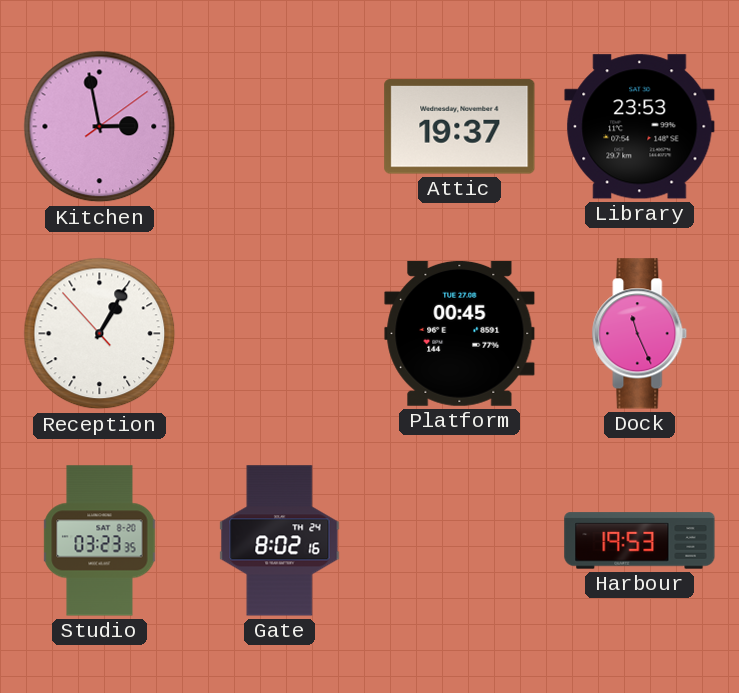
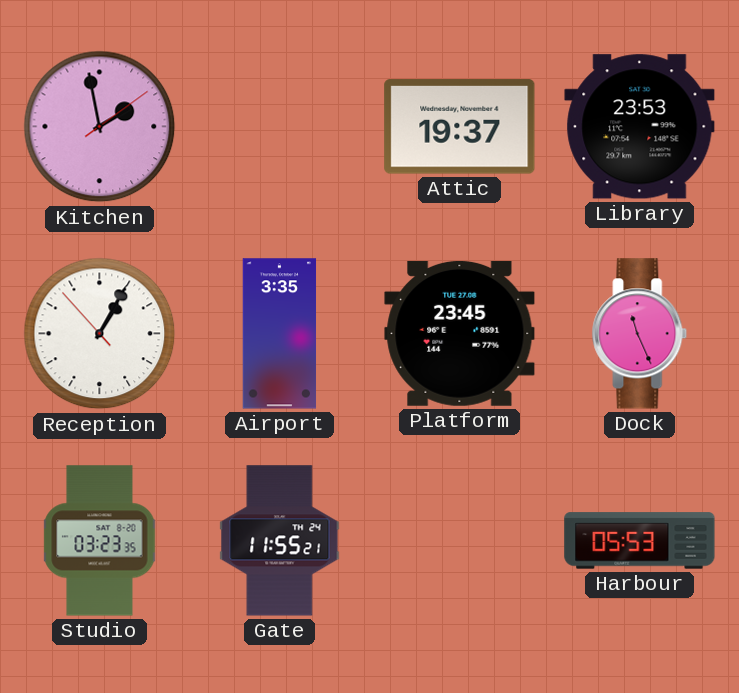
Kitchen: 2:58 -> 1:58 (100, 127)
Airport: none -> 3:35 (280, 334)
Platform: 00:45 -> 23:45 (460, 333)
Gate: 8:02 -> 11:55 (280, 541)
Harbour: 19:53 -> 05:53 (640, 541)
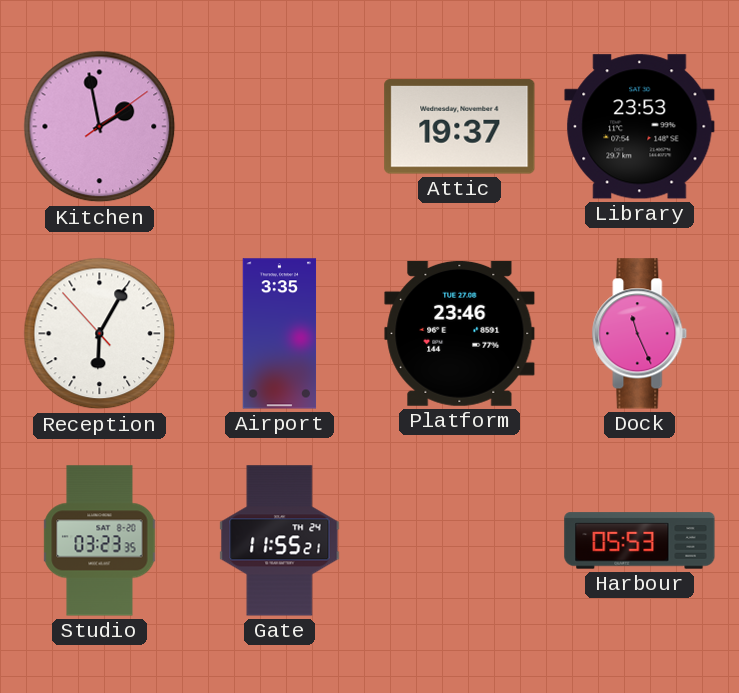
Reception: 1:04 -> 6:04 (100, 334)
Platform: 23:45 -> 23:46 (460, 333)
